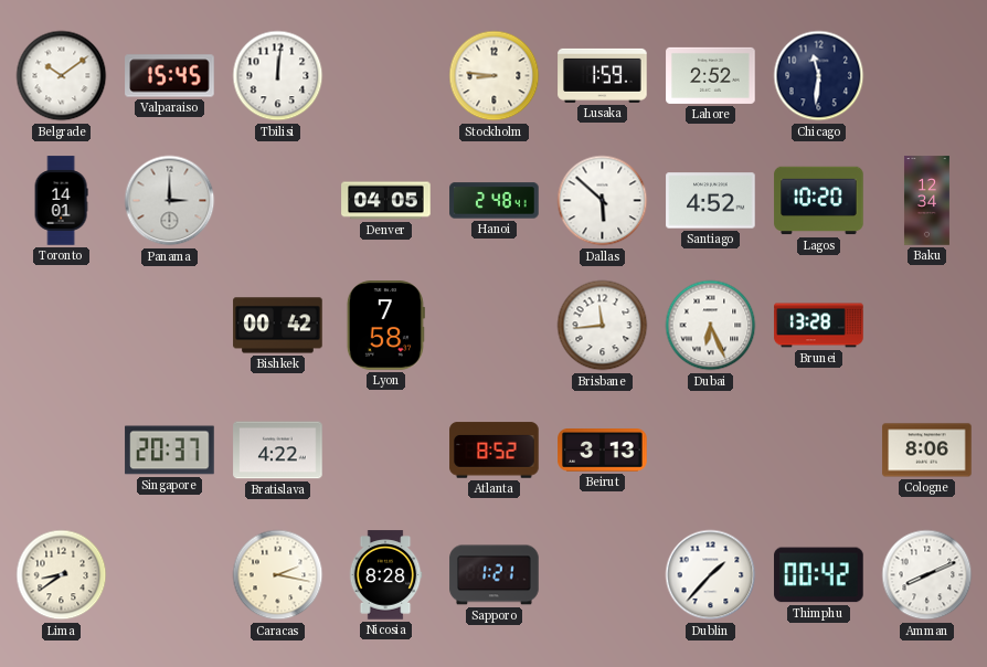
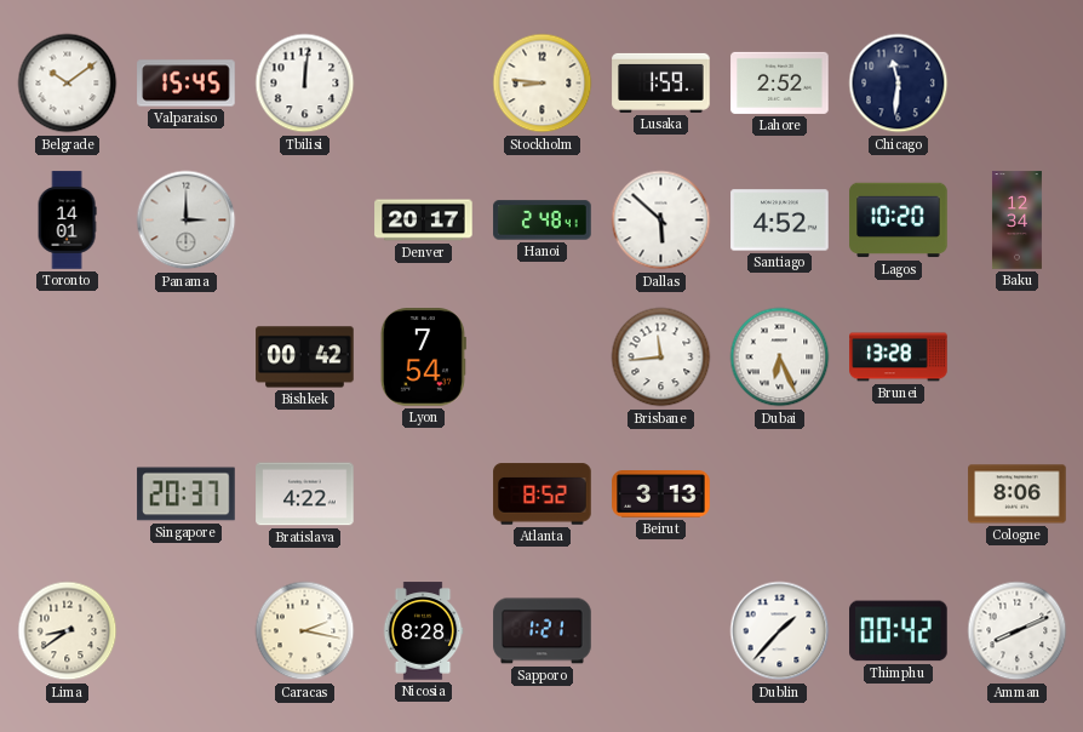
Denver: 04:05 -> 20:17 (424, 221)
Lyon: 7:58 -> 7:54 (423, 358)
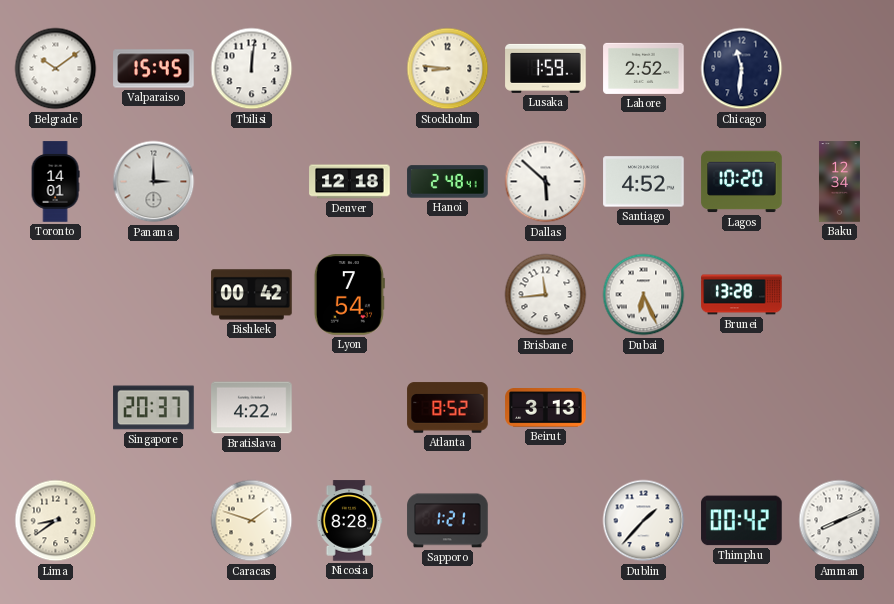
Denver: 20:17 -> 12:18 (350, 182)
Cologne: 8:06 -> none (1018, 494)
Caracas: 2:17 -> 1:48 (252, 521)
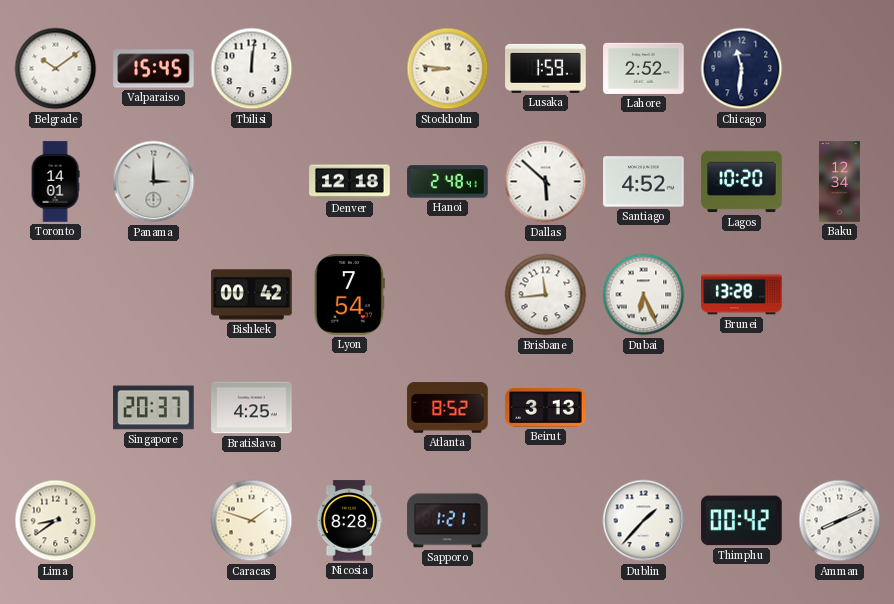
Bratislava: 4:22 -> 4:25 (252, 408)
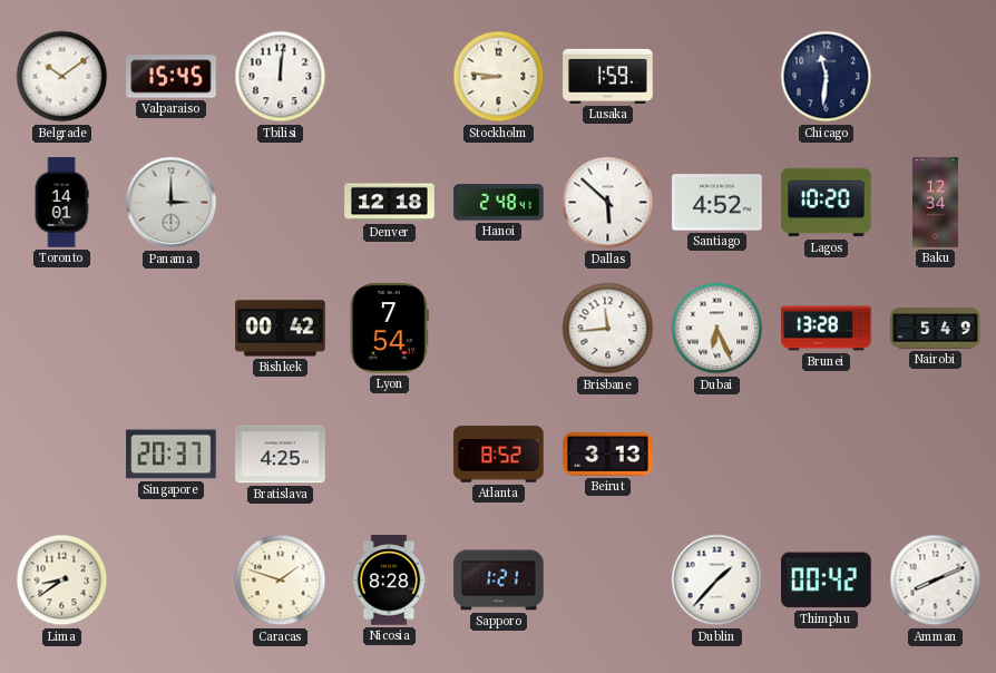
Lahore: 2:52 -> none (644, 68)
Nairobi: none -> 5:49 (936, 329)
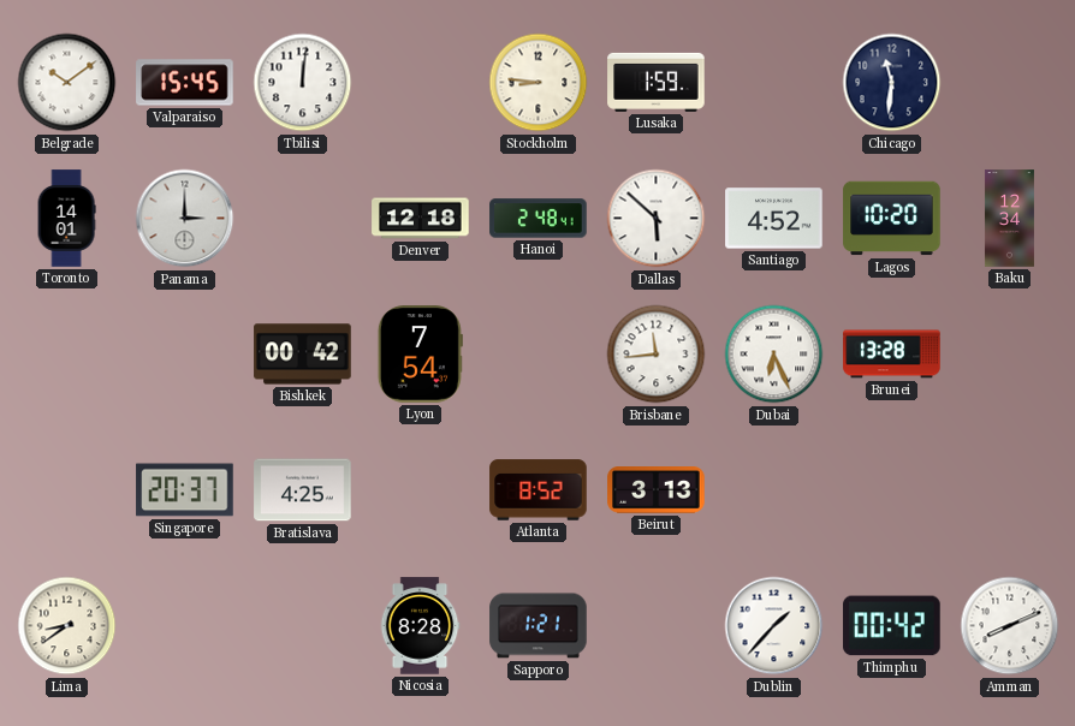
Nairobi: 5:49 -> none (936, 329)
Caracas: 1:48 -> none (281, 581)
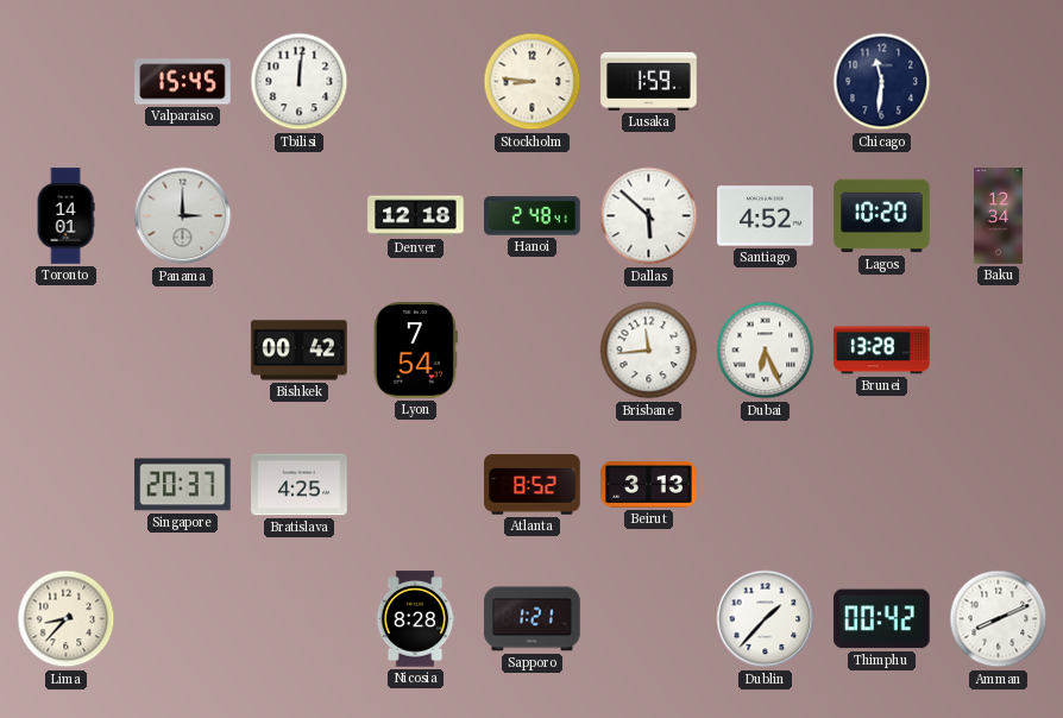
Belgrade: 10:09 -> none (67, 83)
Lima: 8:39 -> 8:37 (67, 619)
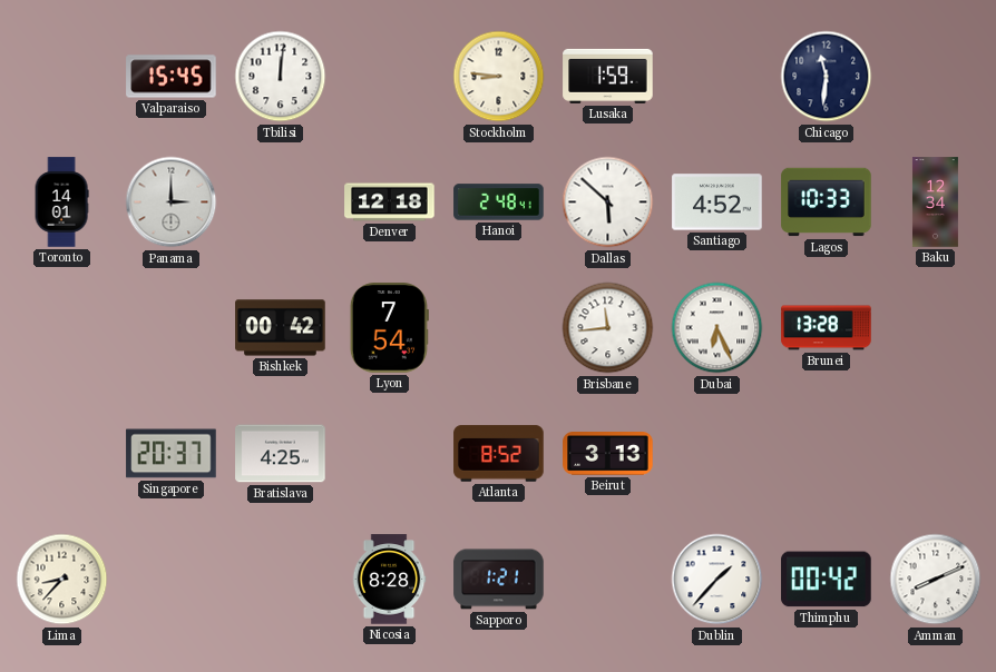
Lagos: 10:20 -> 10:33 (827, 202)
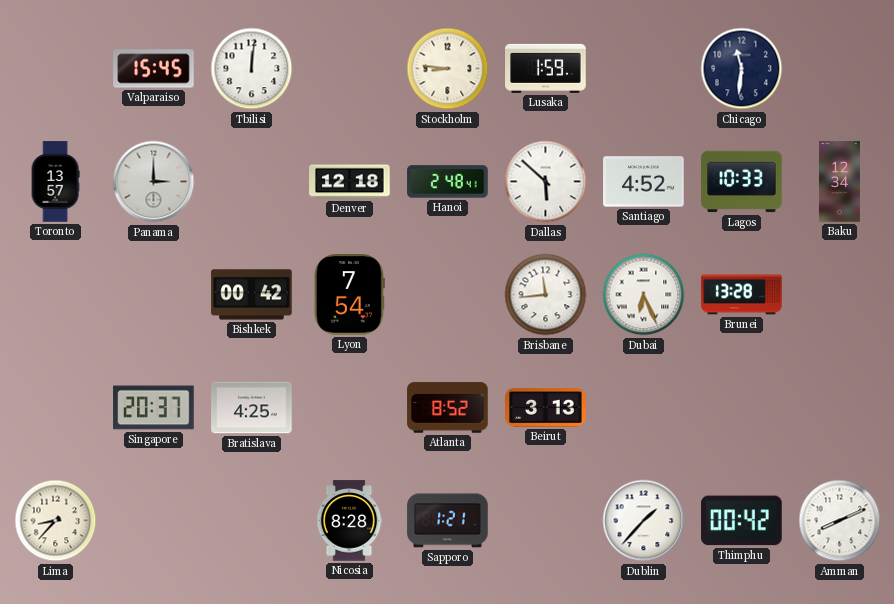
Toronto: 14:01 -> 13:57 (55, 182)
